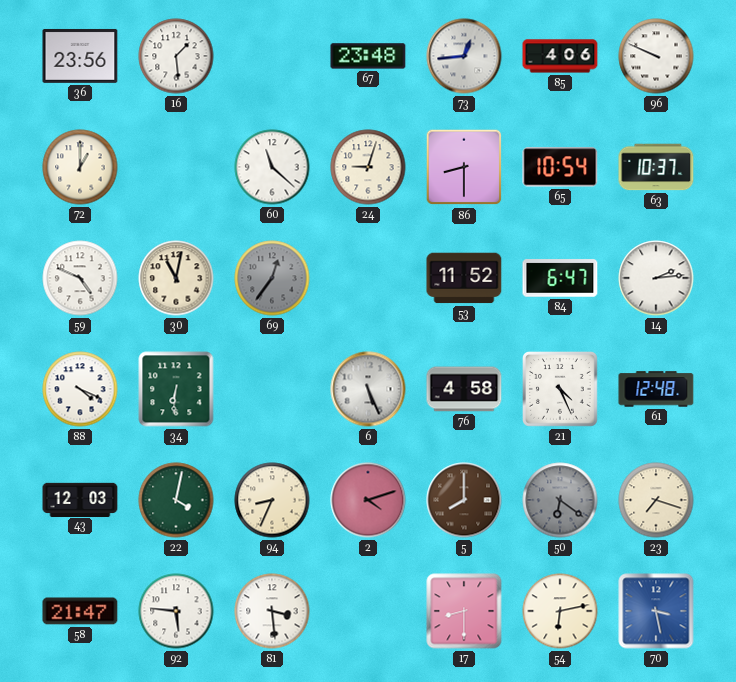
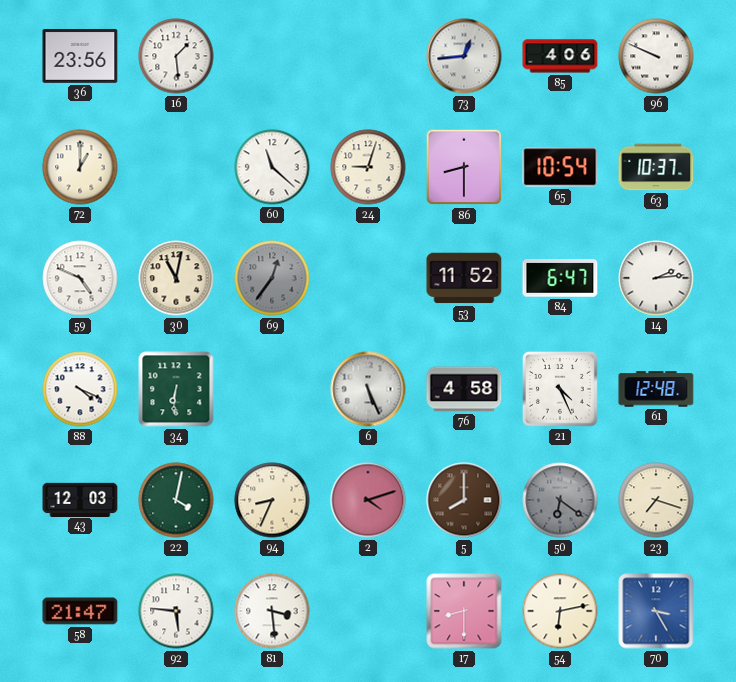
67: 23:48 -> none (368, 56)
70: 3:28 -> 3:25 (656, 611)
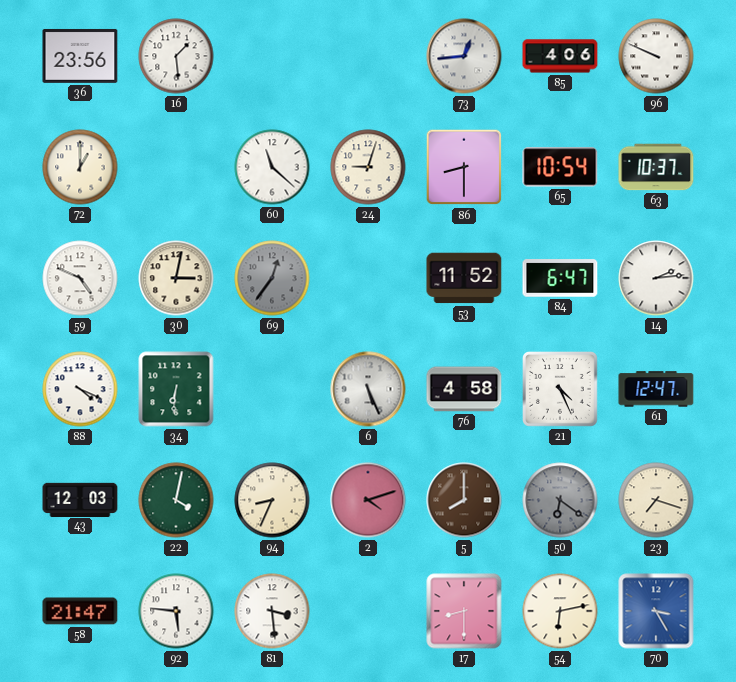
30: 11:02 -> 3:02 (176, 278)
61: 12:48 -> 12:47 (656, 389)
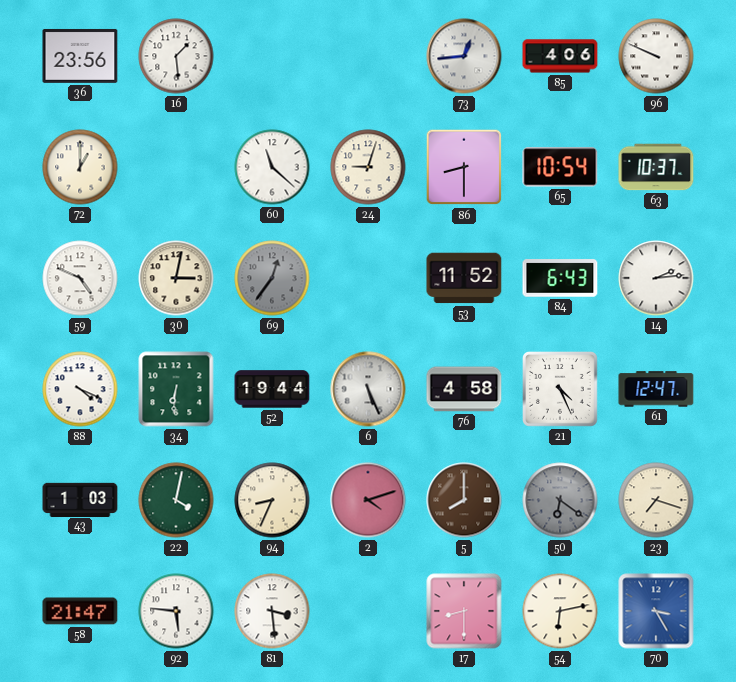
84: 6:47 -> 6:43 (560, 278)
52: none -> 19:44 (272, 389)
43: 12:03 -> 1:03 (80, 499)
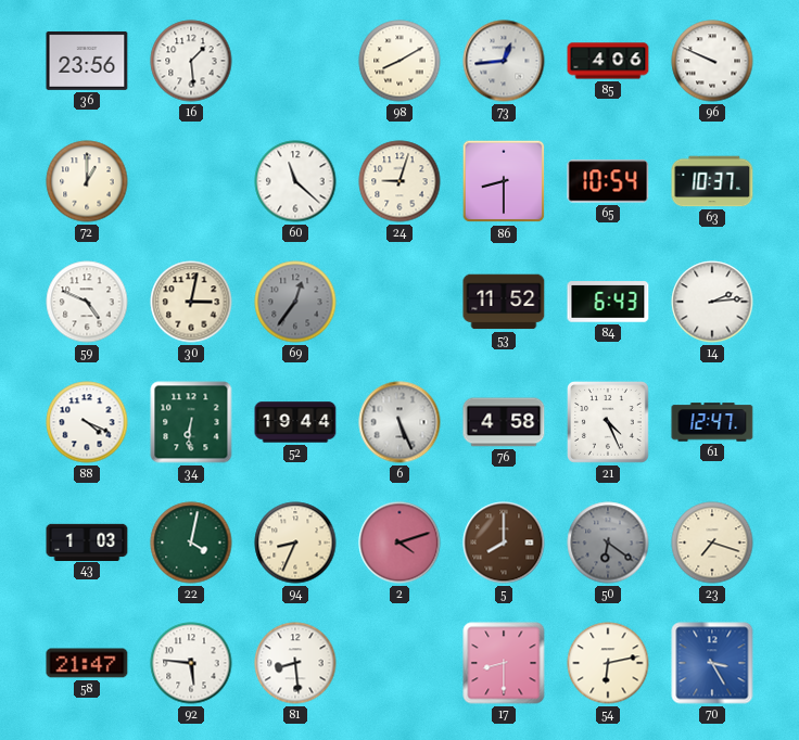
98: none -> 8:10 (399, 61)
81: 3:29 -> 8:29 (295, 663)
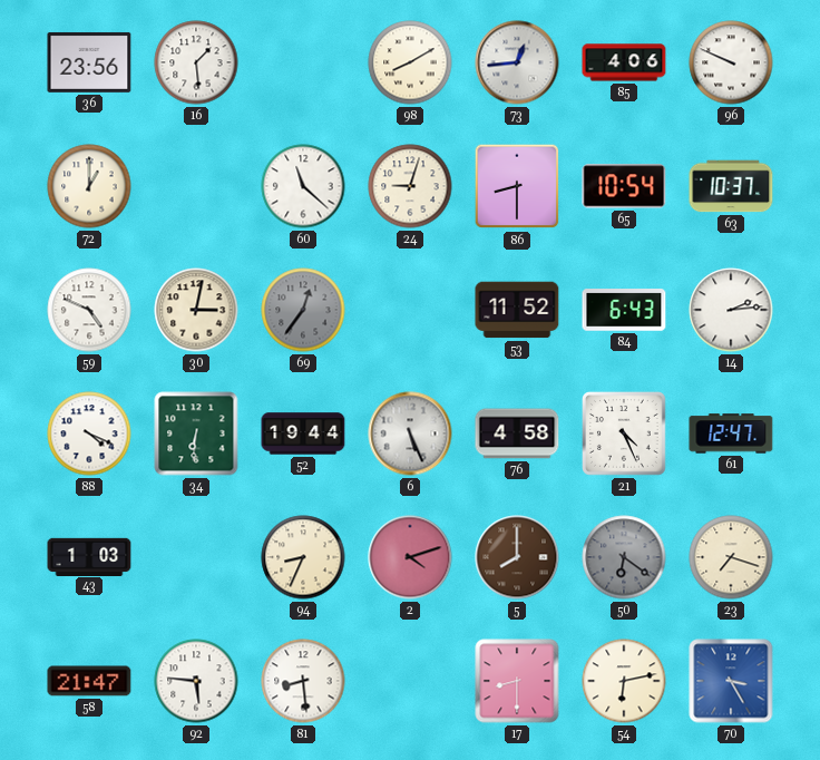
22: 4:02 -> none (191, 543)
